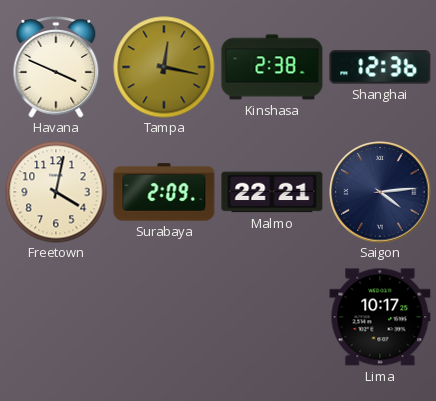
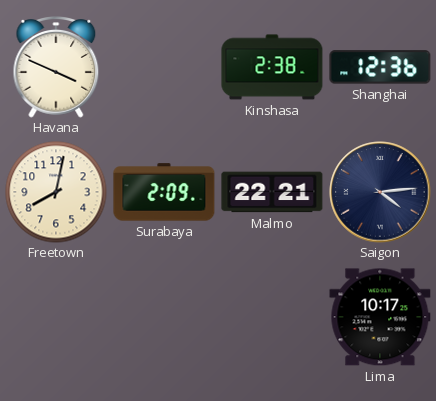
Tampa: 12:17 -> none (164, 67)
Freetown: 4:02 -> 8:02 (56, 192)
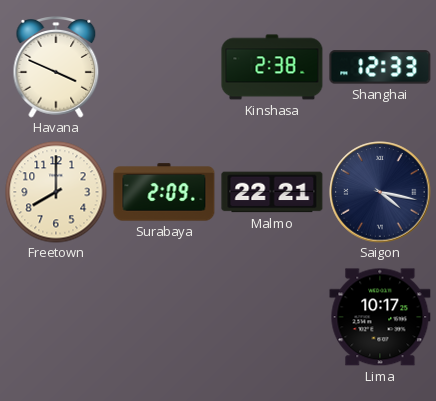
Shanghai: 12:36 -> 12:33 (380, 67)
Freetown: 8:02 -> 8:00 (56, 192)
Saigon: 4:14 -> 4:17 (380, 192)
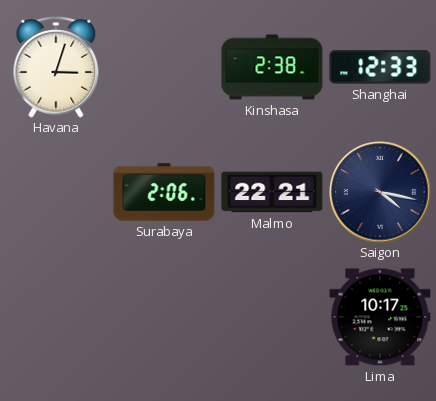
Havana: 3:49 -> 3:03 (56, 67)
Freetown: 8:00 -> none (56, 192)
Surabaya: 2:09 -> 2:06 (164, 192)
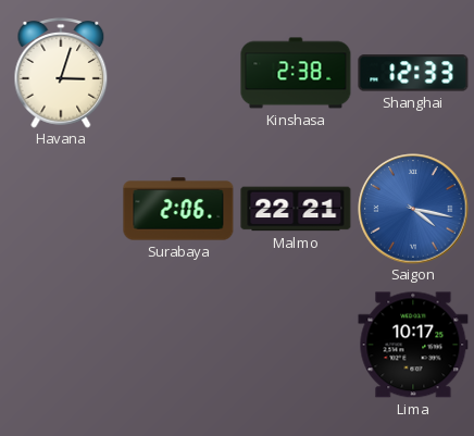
Saigon dial: navy -> blue (413, 209)
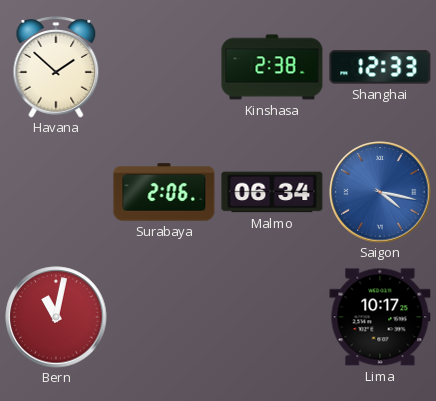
Havana: 3:03 -> 1:52 (56, 67)
Malmo: 22:21 -> 06:34 (272, 192)
Bern: none -> 11:02 (56, 317)
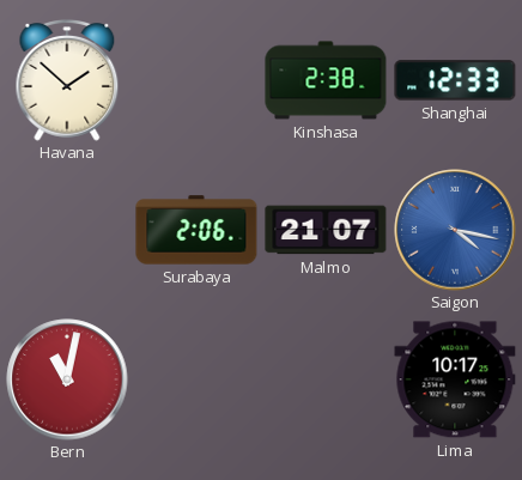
Malmo: 06:34 -> 21:07 (326, 230)
